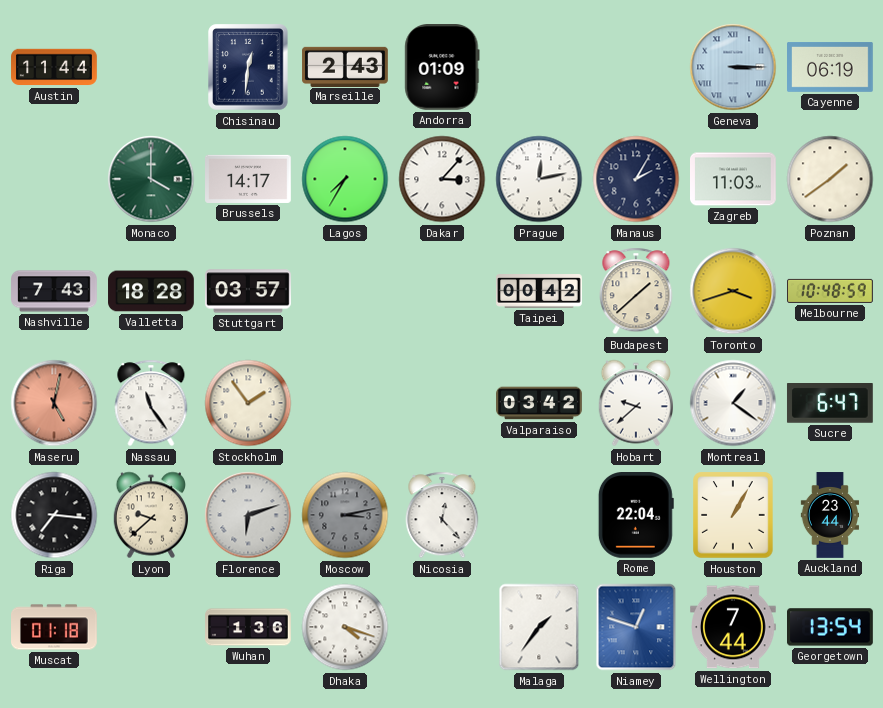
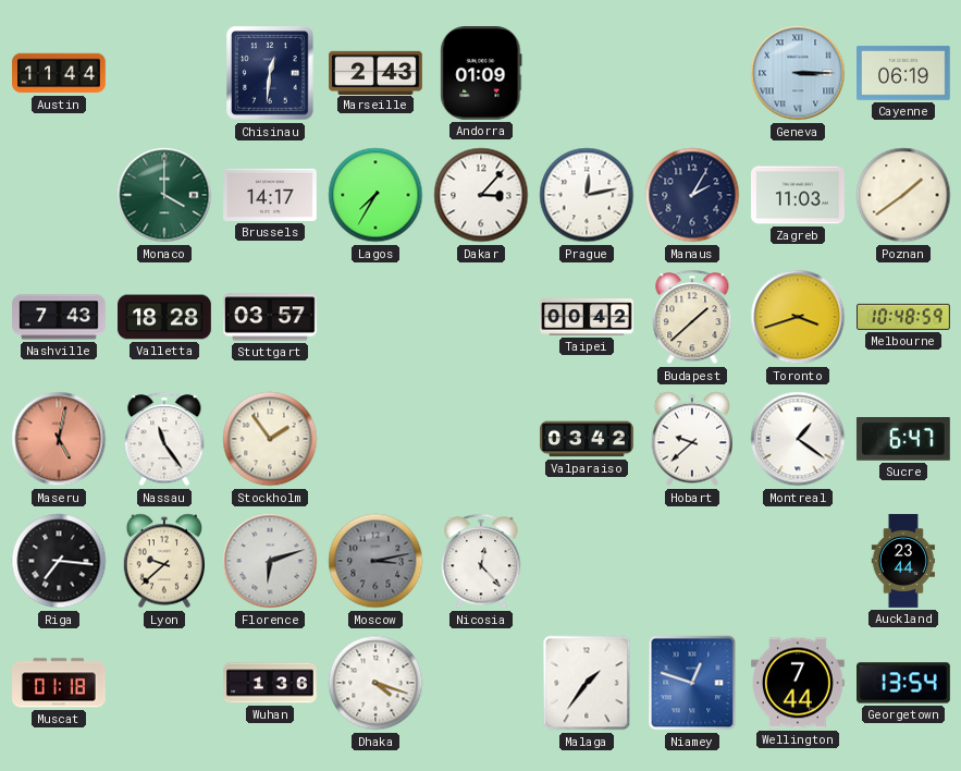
Rome: 22:04 -> none (636, 516)
Houston: 1:05 -> none (733, 515)
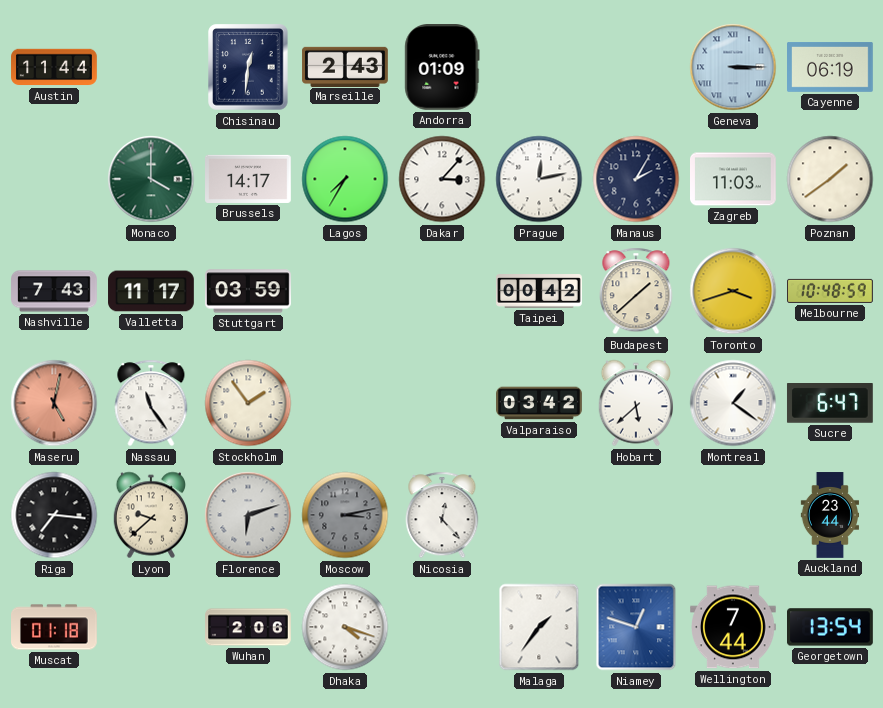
Valletta: 18:28 -> 11:17 (151, 291)
Stuttgart: 03:57 -> 03:59 (249, 291)
Hobart: 9:38 -> 5:38 (635, 403)
Wuhan: 1:36 -> 2:06 (248, 627)
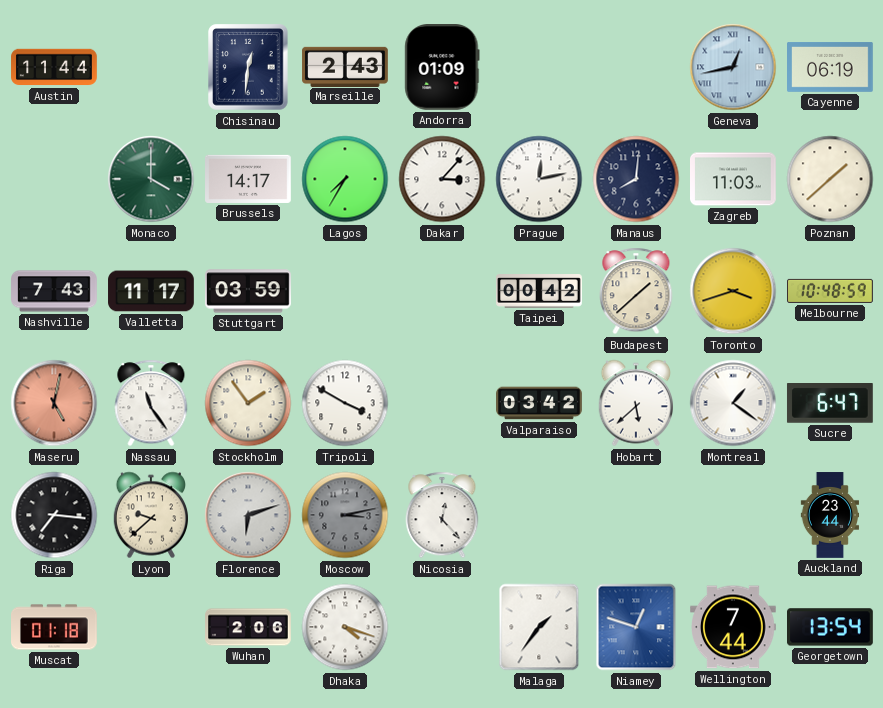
Geneva: 3:15 -> 12:43 (733, 67)
Manaus: 2:05 -> 8:01 (636, 179)
Poznan: 1:39 -> 1:38 (830, 179)
Tripoli: none -> 3:50 (345, 403)
